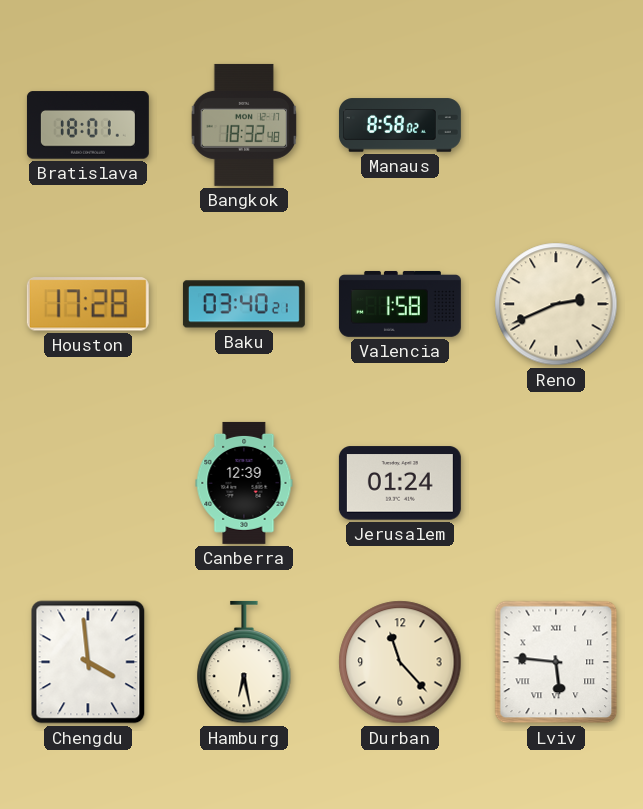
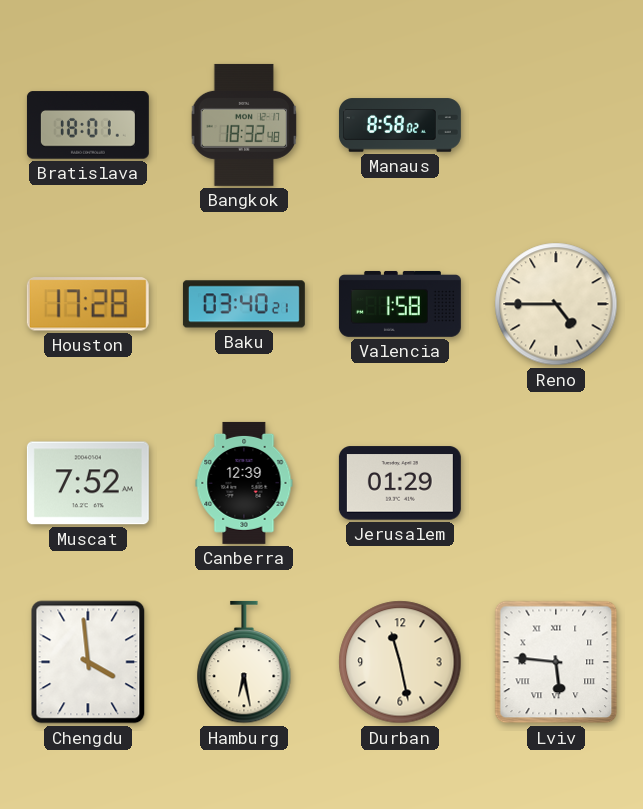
Reno: 2:41 -> 4:45 (556, 304)
Muscat: none -> 7:52 (88, 483)
Jerusalem: 01:24 -> 01:29 (400, 483)
Durban: 11:23 -> 11:28 (400, 662)
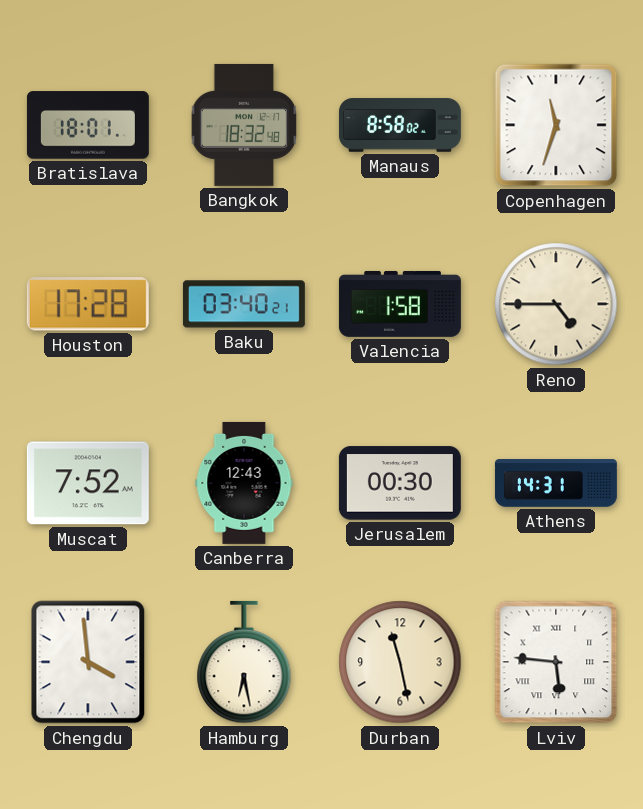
Copenhagen: none -> 11:33 (556, 125)
Canberra: 12:39 -> 12:43 (244, 483)
Jerusalem: 01:29 -> 00:30 (400, 483)
Athens: none -> 14:31 (556, 483)
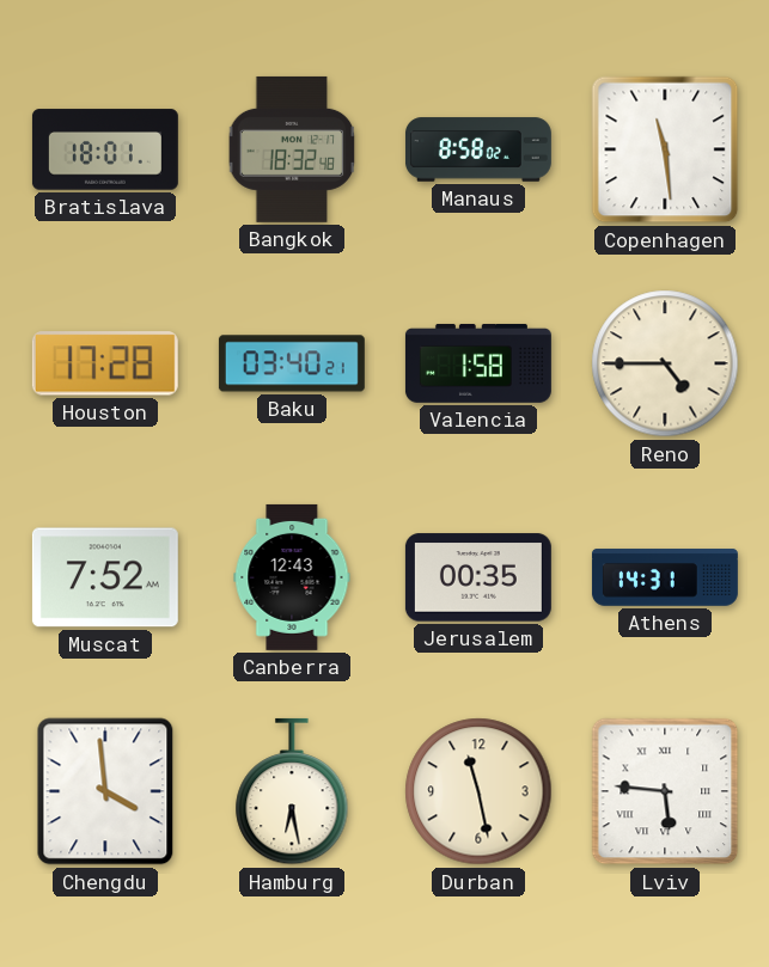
Copenhagen: 11:33 -> 11:29 (665, 149)
Jerusalem: 00:30 -> 00:35 (478, 577)
